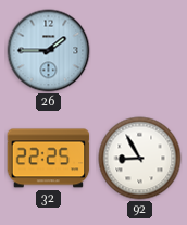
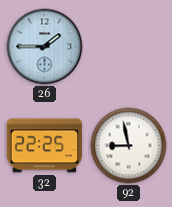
92: 8:55 -> 8:58 (129, 146)
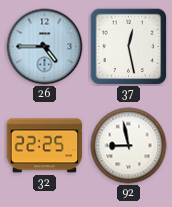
26: 1:45 -> 4:45 (45, 47)
37: none -> 12:28 (128, 46)
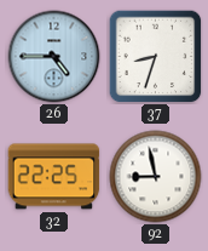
37: 12:28 -> 8:33 (155, 56)
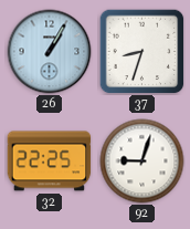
26: 4:45 -> 1:05 (50, 52)
92: 8:58 -> 9:03 (142, 162)
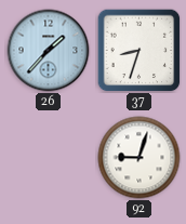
26: 1:05 -> 1:37 (49, 51)
32: 22:25 -> none (50, 162)
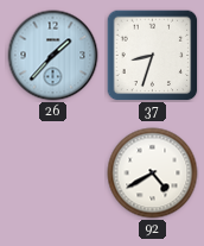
92: 9:03 -> 4:40 (153, 174)
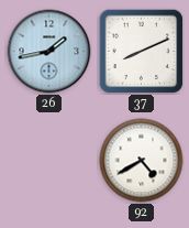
26: 1:37 -> 1:43 (49, 52)
37: 8:33 -> 8:11 (141, 51)
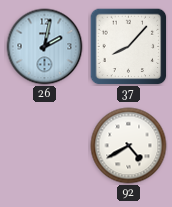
26: 1:43 -> 2:02 (45, 47)
37: 8:11 -> 8:07 (128, 46)
